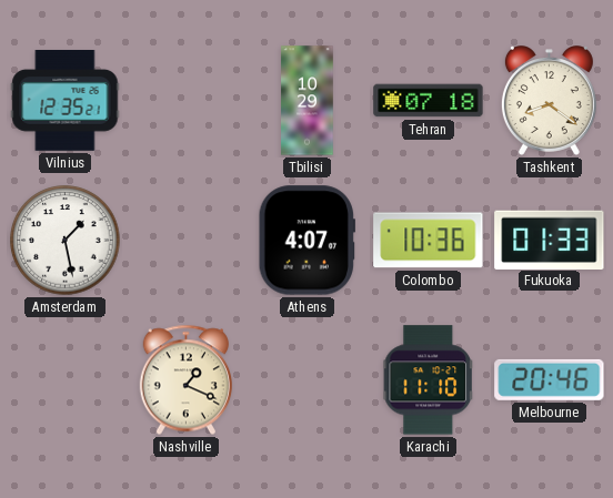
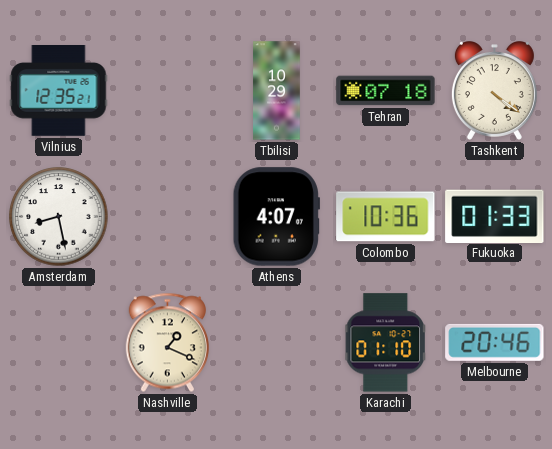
Tashkent: 8:21 -> 4:21 (494, 91)
Amsterdam: 1:28 -> 8:28 (59, 217)
Karachi: 11:10 -> 01:10 (386, 343)
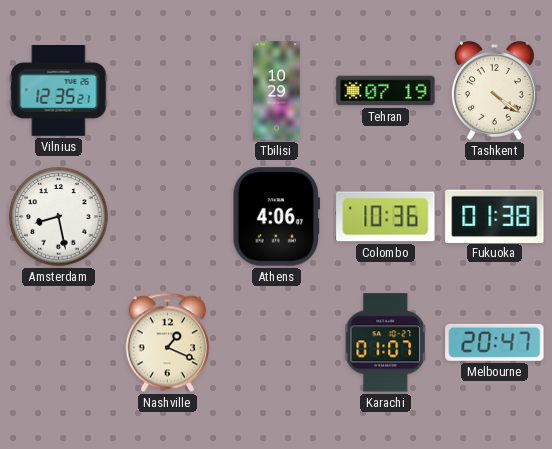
Tehran: 07:18 -> 07:19 (386, 91)
Athens: 4:07 -> 4:06 (276, 217)
Fukuoka: 01:33 -> 01:38 (495, 216)
Karachi: 01:10 -> 01:07 (386, 343)
Melbourne: 20:46 -> 20:47 (495, 342)
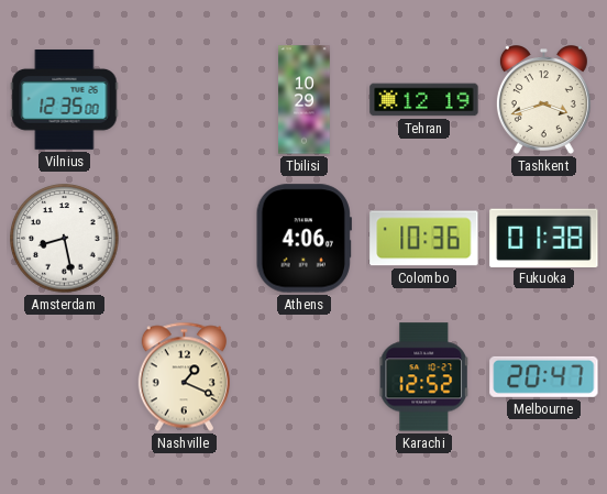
Vilnius: 12:35:21 -> 12:35:00 (65, 100)
Tehran: 07:19 -> 12:19 (424, 100)
Tashkent: 4:21 -> 3:42 (543, 100)
Karachi: 01:07 -> 12:52 (424, 377)
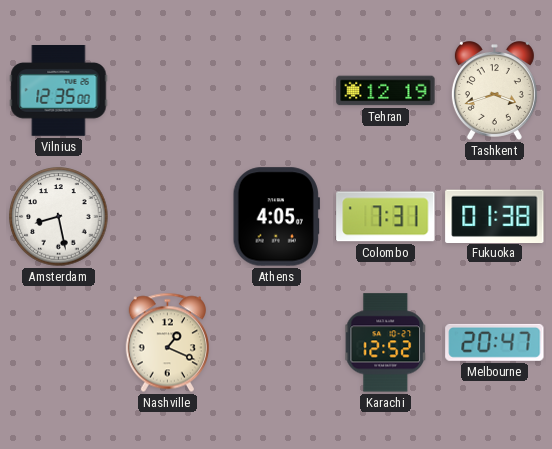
Tbilisi: 10:29 -> none (305, 100)
Athens: 4:06 -> 4:05 (276, 217)
Colombo: 10:36 -> 7:31 (386, 217)
